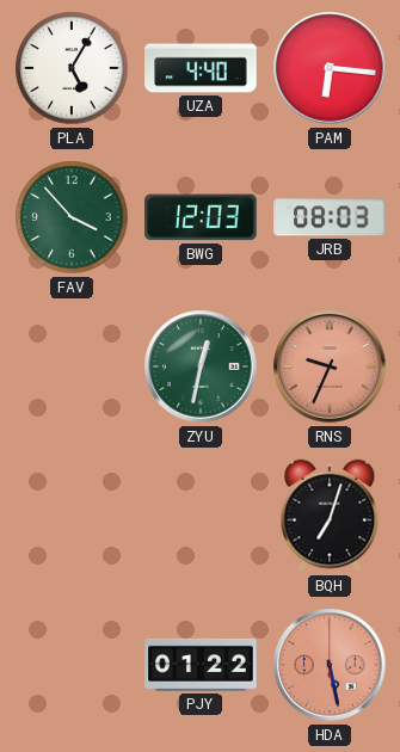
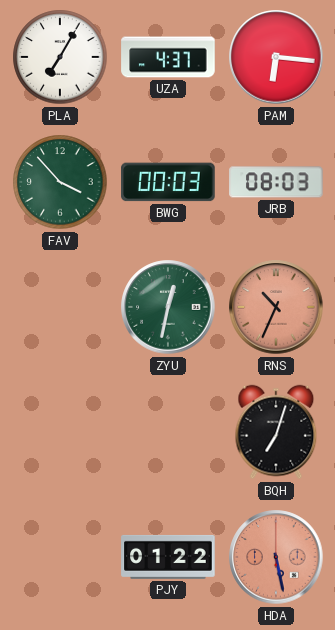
PLA: 5:05 -> 7:05 (60, 57)
UZA: 4:40 -> 4:37 (168, 57)
BWG: 12:03 -> 00:03 (168, 182)
RNS: 9:34 -> 10:34 (276, 307)
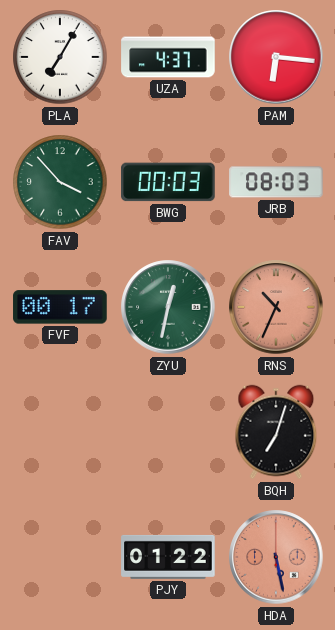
FVF: none -> 00:17 (60, 307)
